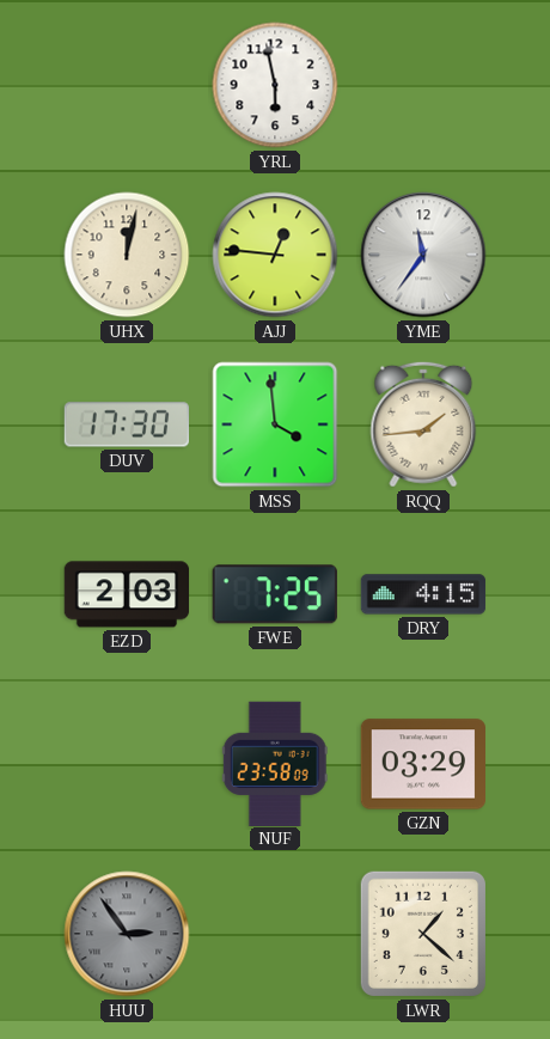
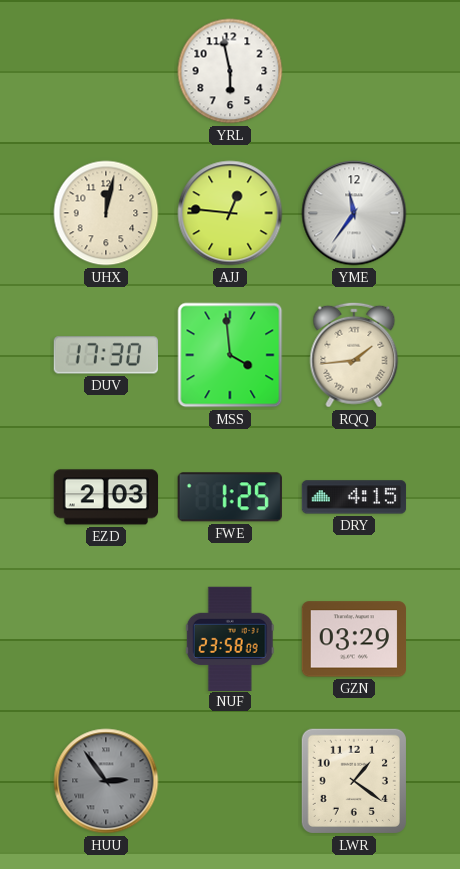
FWE: 7:25 -> 1:25 (230, 497)
LWR: 1:22 -> 1:21 (354, 781)
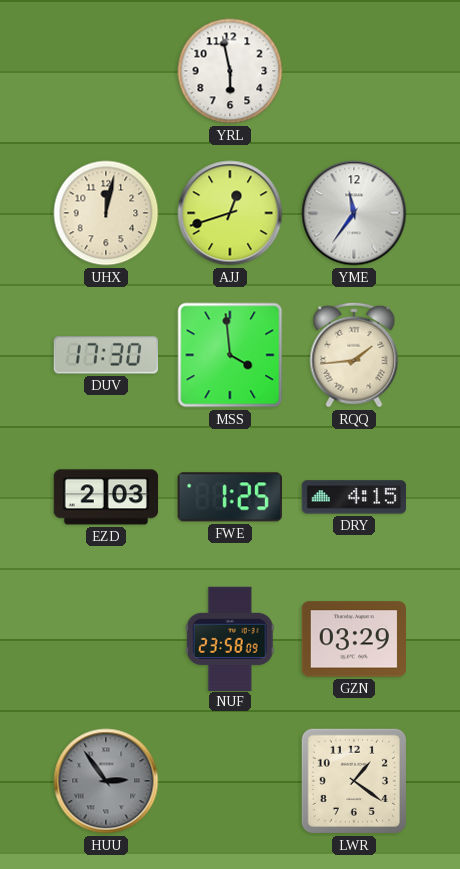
AJJ: 12:46 -> 12:42 (230, 213)
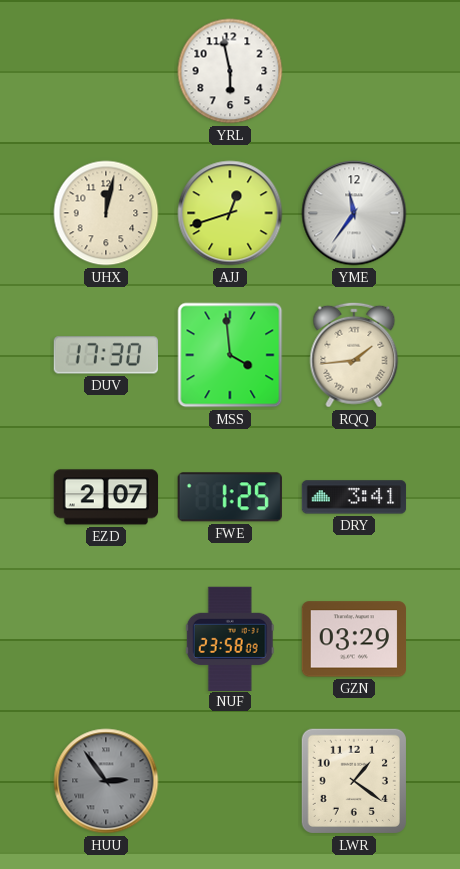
EZD: 2:03 -> 2:07 (106, 497)
DRY: 4:15 -> 3:41 (354, 497)
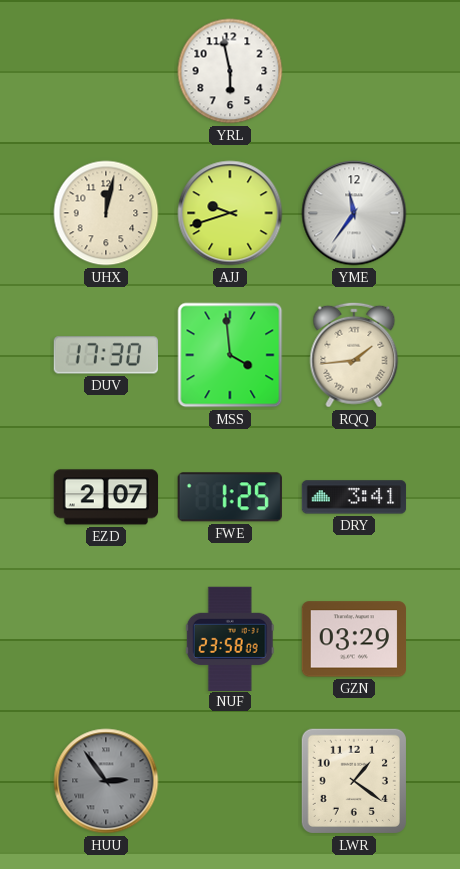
AJJ: 12:42 -> 9:42 (230, 213)
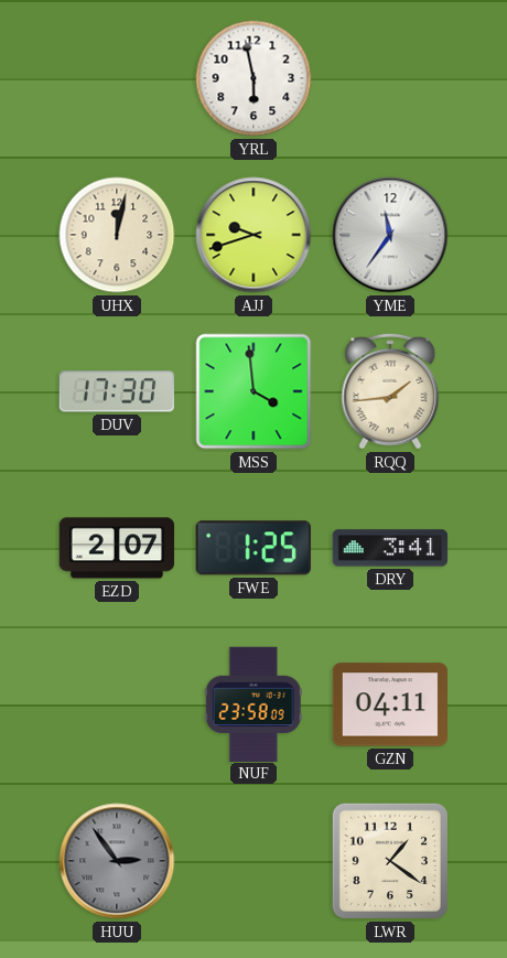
GZN: 03:29 -> 04:11 (389, 704)
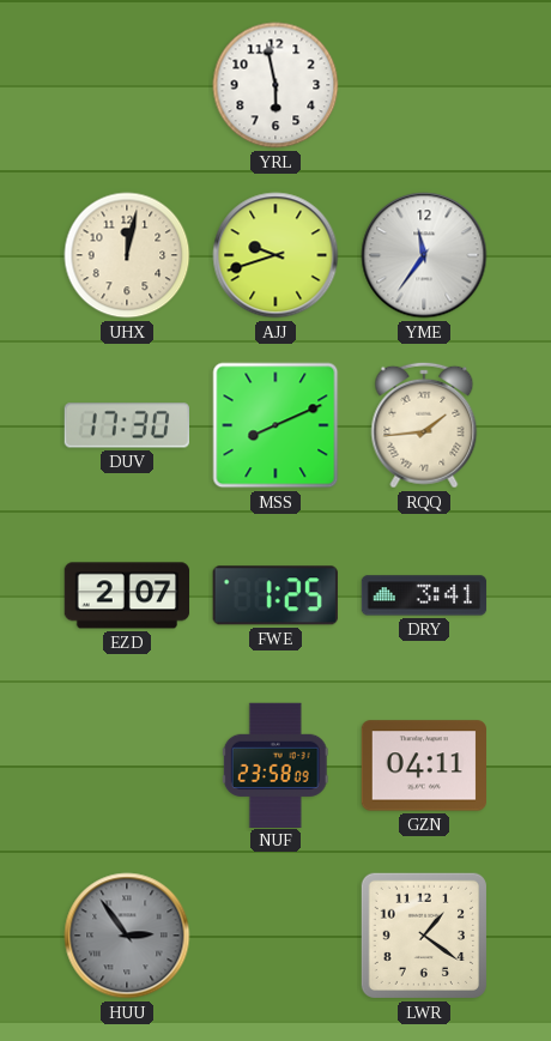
MSS: 3:59 -> 8:11 (275, 425)
